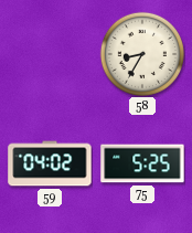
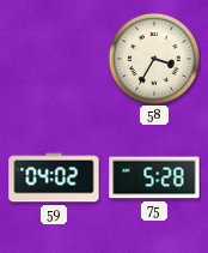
58: 8:35 -> 3:35 (153, 58)
75: 5:25 -> 5:28 (154, 177)
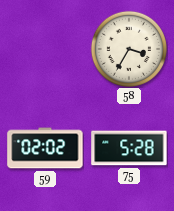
59: 04:02 -> 02:02 (45, 148)
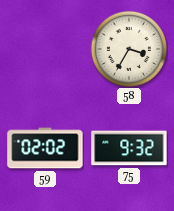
75: 5:28 -> 9:32 (129, 148)
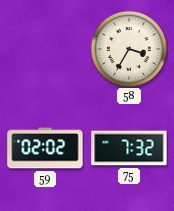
75: 9:32 -> 7:32 (129, 148)
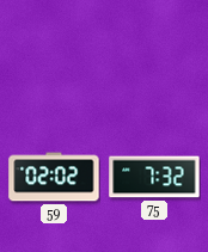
58: 3:35 -> none (128, 48)
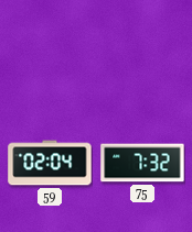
59: 02:02 -> 02:04 (50, 163)
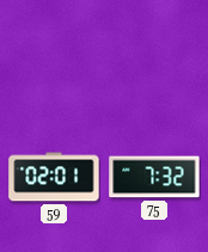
59: 02:04 -> 02:01 (54, 177)
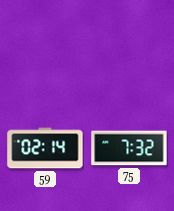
59: 02:01 -> 02:14 (45, 148)
